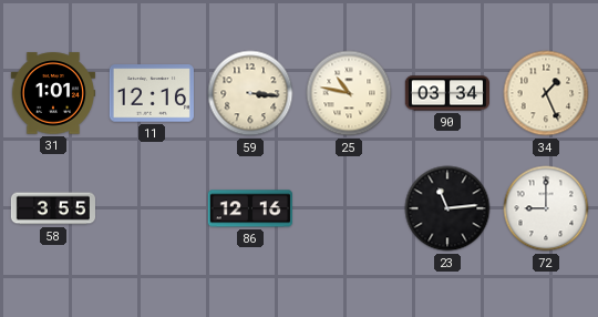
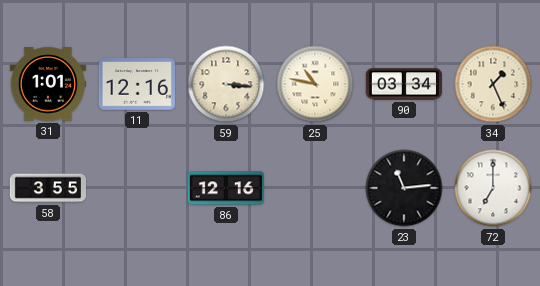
72: 9:00 -> 7:00 (493, 188)
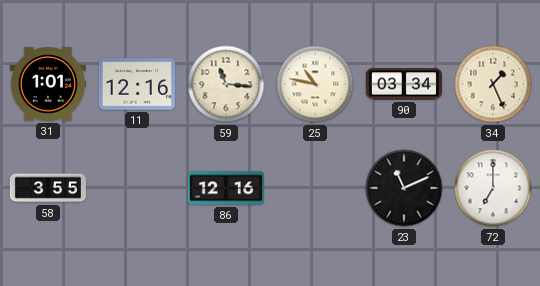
59: 3:16 -> 11:16 (226, 84)
23: 11:14 -> 11:11 (404, 188)
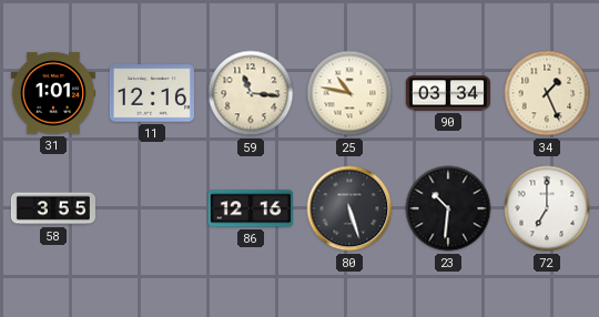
80: none -> 5:27 (349, 208)
23: 11:11 -> 10:31 (448, 208)
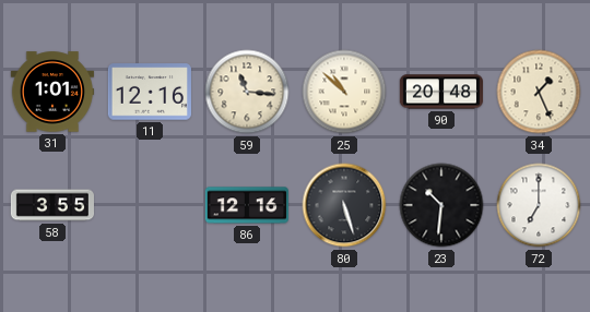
25: 10:47 -> 10:52 (344, 92)
90: 03:34 -> 20:48 (440, 92)
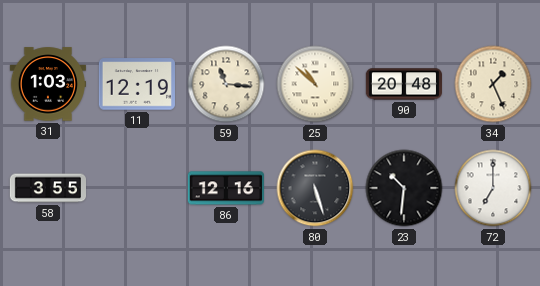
31: 1:01 -> 1:03 (47, 84)
11: 12:16 -> 12:19 (137, 84)
